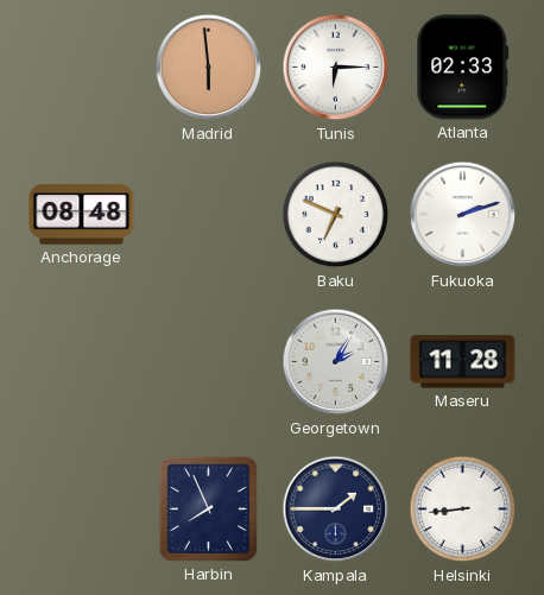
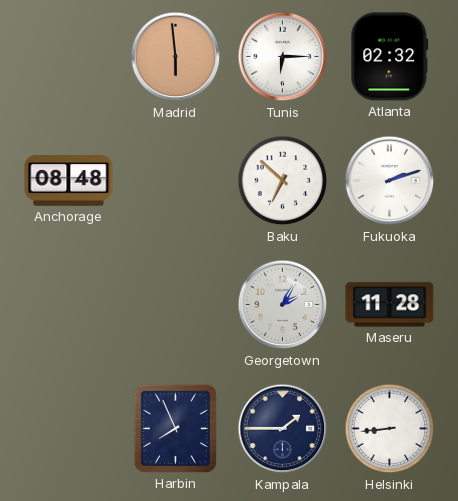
Atlanta: 02:33 -> 02:32 (390, 57)
Baku: 6:49 -> 6:52 (283, 181)
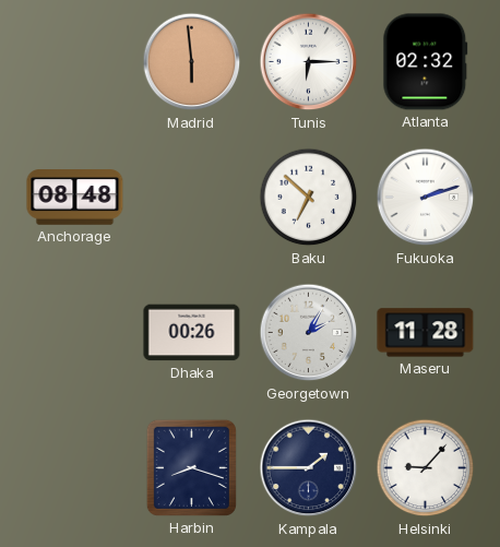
Dhaka: none -> 00:26 (192, 333)
Harbin: 7:56 -> 8:18 (191, 467)
Helsinki: 8:44 -> 9:07 (426, 468)
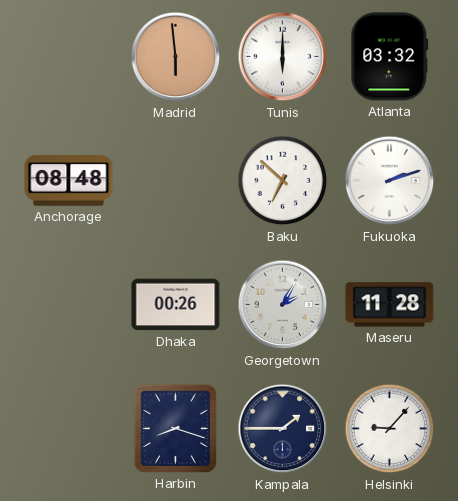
Tunis: 6:15 -> 6:00 (283, 57)
Atlanta: 02:32 -> 03:32 (390, 57)
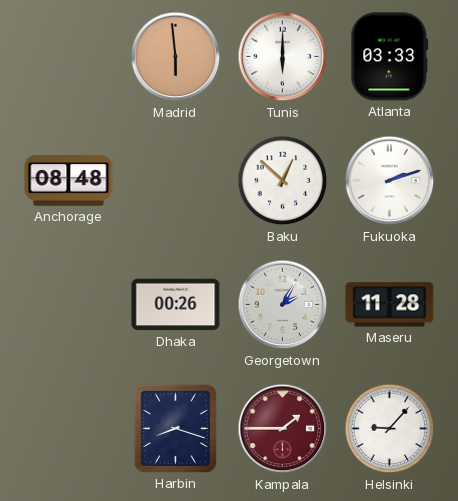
Atlanta: 03:32 -> 03:33 (390, 57)
Baku: 6:52 -> 12:52 (283, 181)
Kampala dial: navy -> burgundy (283, 429)
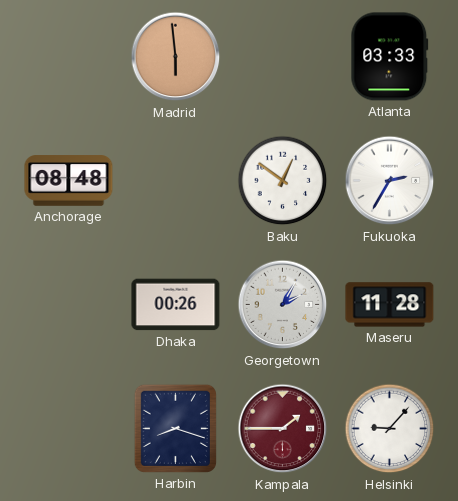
Tunis: 6:00 -> none (283, 57)
Baku: 12:52 -> 12:51 (283, 181)
Fukuoka: 2:12 -> 2:35 (390, 181)
